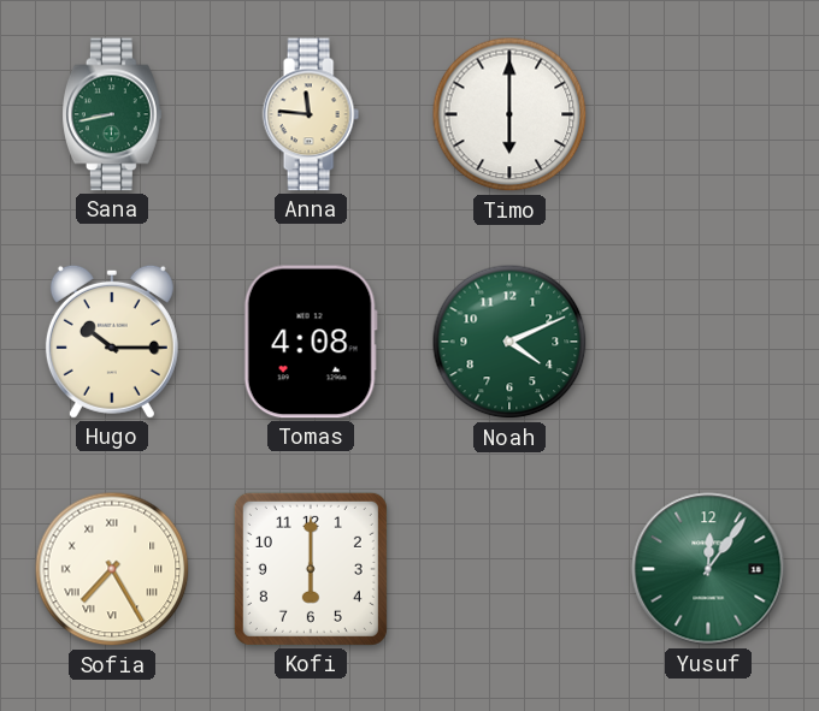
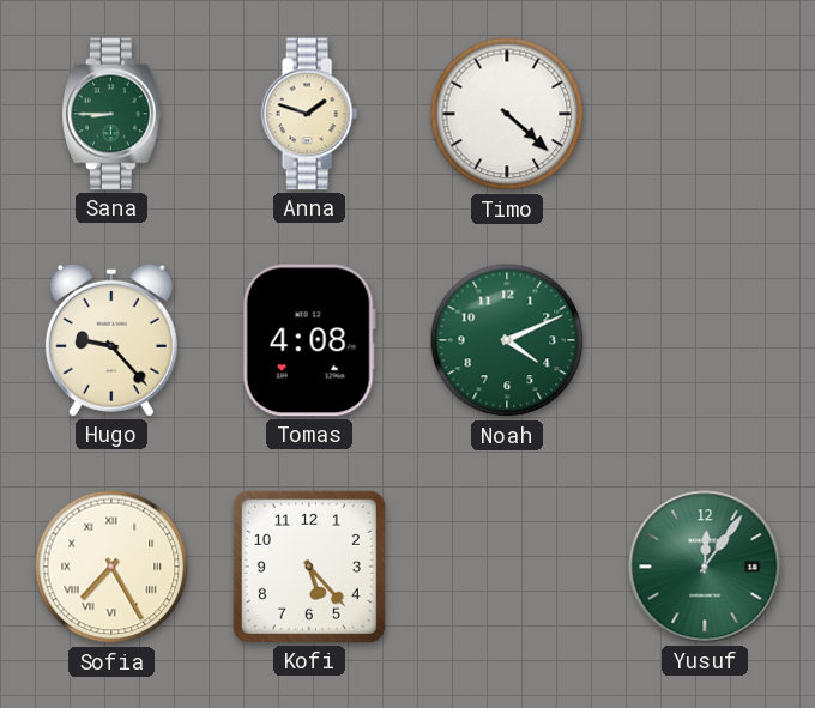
Sana: 8:43 -> 8:45 (113, 114)
Anna: 11:46 -> 1:48 (309, 114)
Timo: 6:00 -> 4:22 (507, 114)
Hugo: 10:15 -> 9:23 (111, 340)
Kofi: 6:00 -> 5:23 (309, 567)
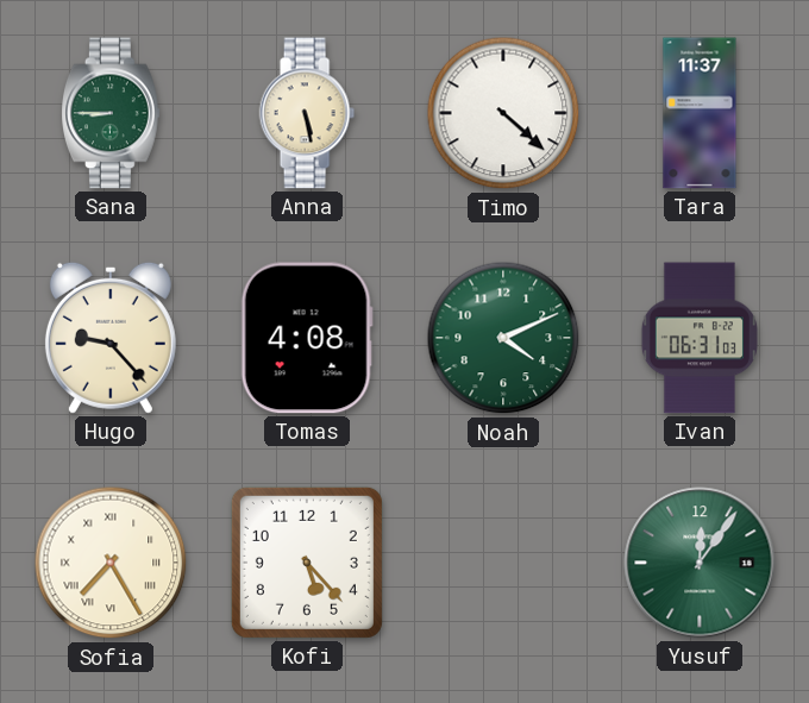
Anna: 1:48 -> 5:28 (307, 113)
Tara: none -> 11:37 (700, 113)
Ivan: none -> 06:31 (700, 338)
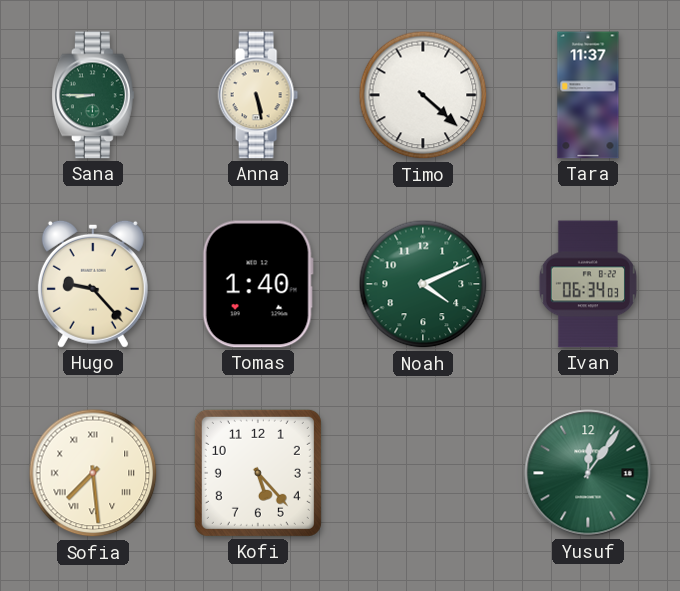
Tomas: 4:08 -> 1:40 (258, 284)
Ivan: 06:31 -> 06:34 (588, 284)
Sofia: 7:25 -> 7:29 (93, 473)
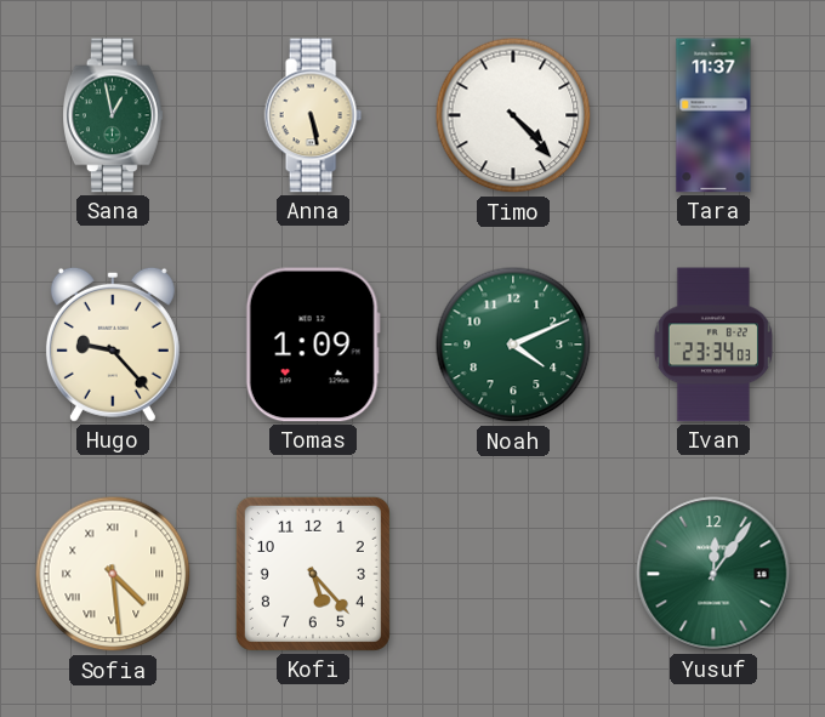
Sana: 8:45 -> 12:58 (114, 115)
Timo: 4:22 -> 4:23 (513, 115)
Tomas: 1:40 -> 1:09 (313, 345)
Ivan: 06:34 -> 23:34 (713, 345)
Sofia: 7:29 -> 4:29 (113, 574)
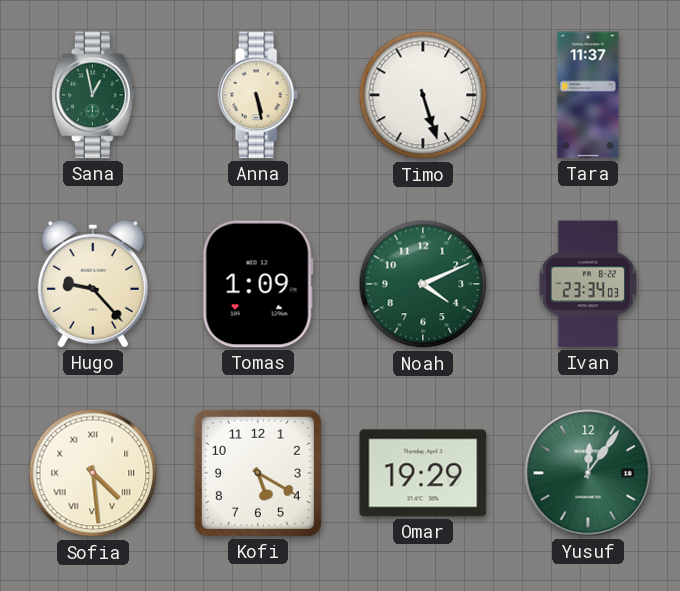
Timo: 4:23 -> 5:27 (423, 95)
Kofi: 5:23 -> 5:20 (258, 473)
Omar: none -> 19:29 (423, 473)
